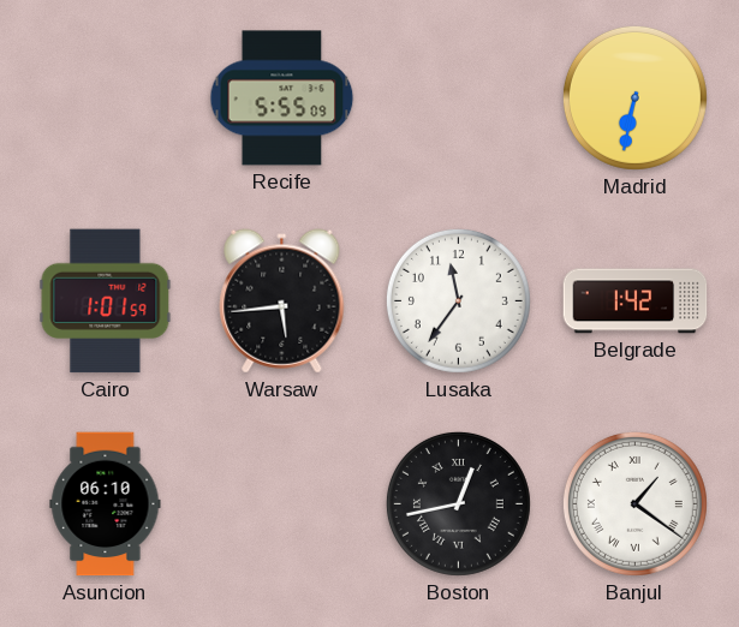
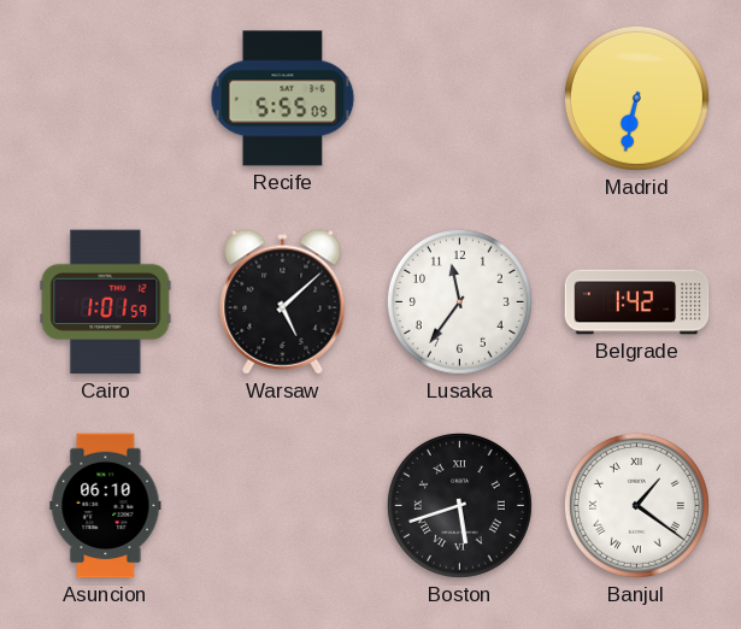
Warsaw: 5:44 -> 5:08 (283, 302)
Boston: 12:43 -> 5:42 (459, 505)
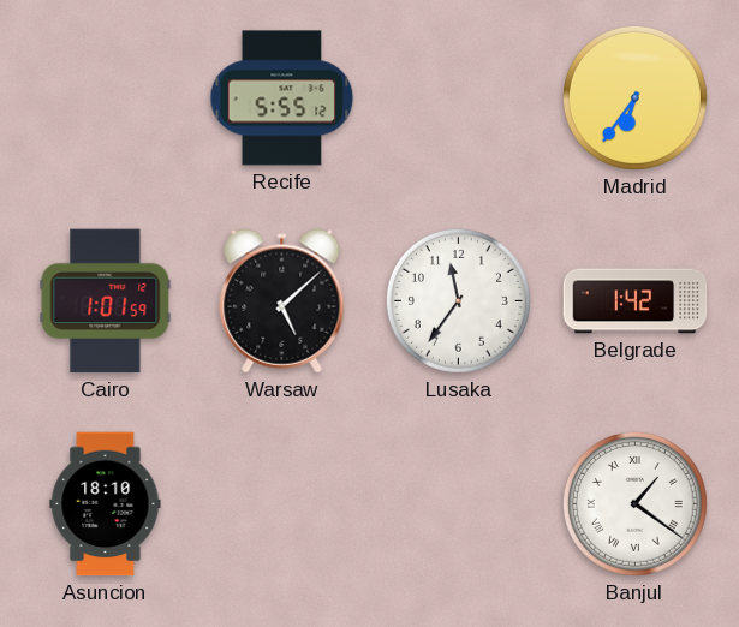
Recife: 5:55:09 -> 5:55:12 (282, 98)
Madrid: 6:32 -> 6:36 (634, 97)
Asuncion: 06:10 -> 18:10 (106, 504)
Boston: 5:42 -> none (459, 505)
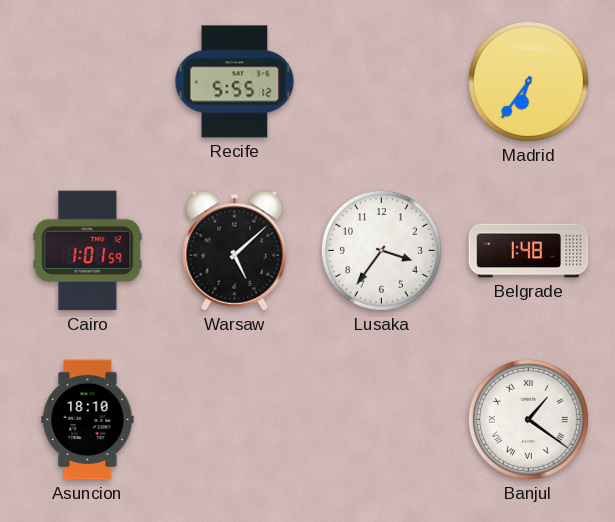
Lusaka: 11:36 -> 3:36 (381, 250)
Belgrade: 1:42 -> 1:48 (529, 251)
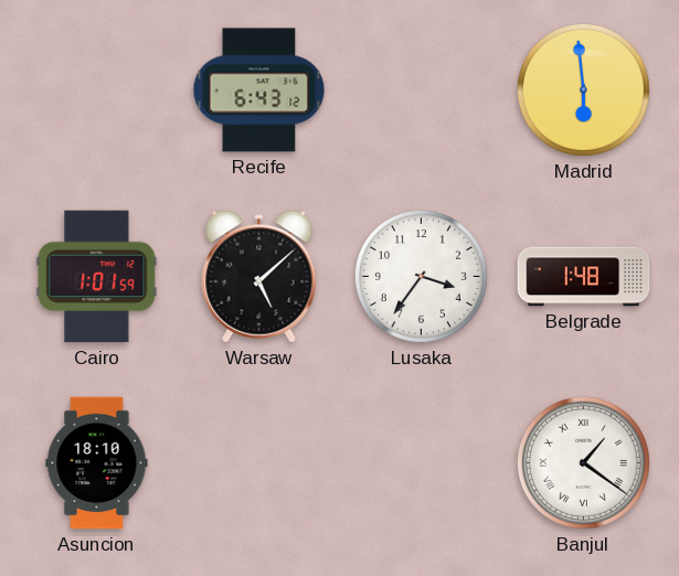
Recife: 5:55 -> 6:43 (259, 90)
Madrid: 6:36 -> 5:59 (583, 89)
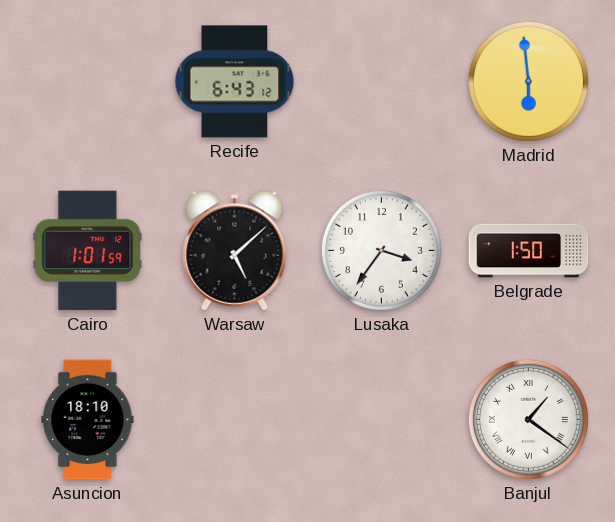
Belgrade: 1:48 -> 1:50 (529, 251)
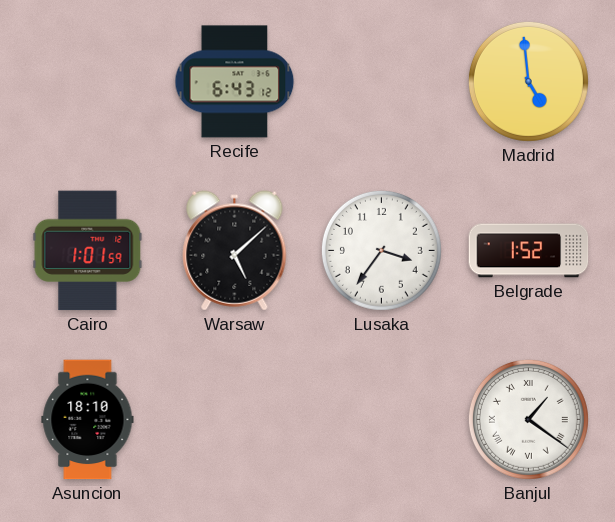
Madrid: 5:59 -> 4:59 (528, 81)
Belgrade: 1:50 -> 1:52 (529, 251)
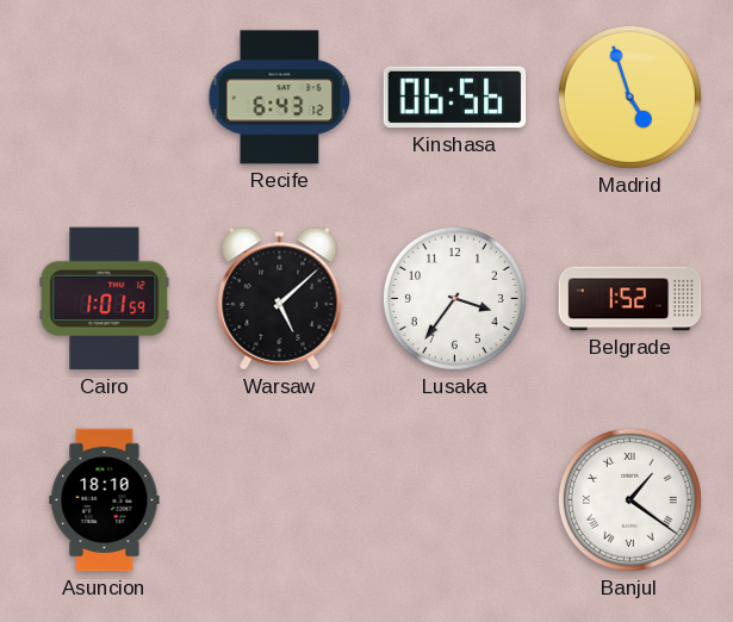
Kinshasa: none -> 06:56 (455, 98)
Madrid: 4:59 -> 4:57 (629, 97)
